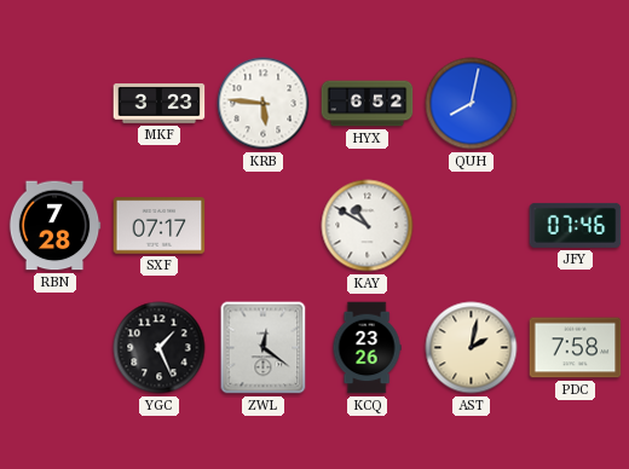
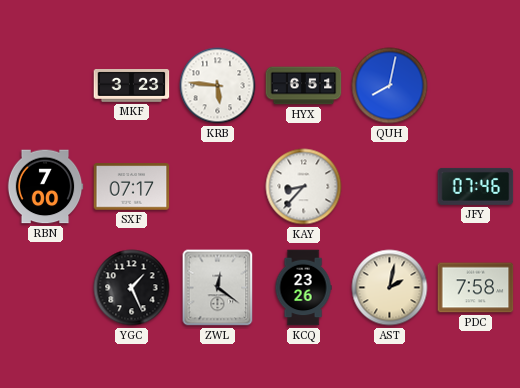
HYX: 6:52 -> 6:51 (304, 86)
RBN: 7:28 -> 7:00 (45, 187)
KAY: 10:50 -> 8:37 (304, 187)
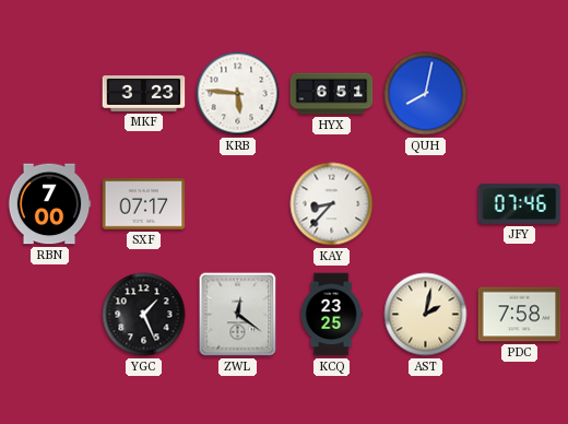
KCQ: 23:26 -> 23:25 (331, 315)
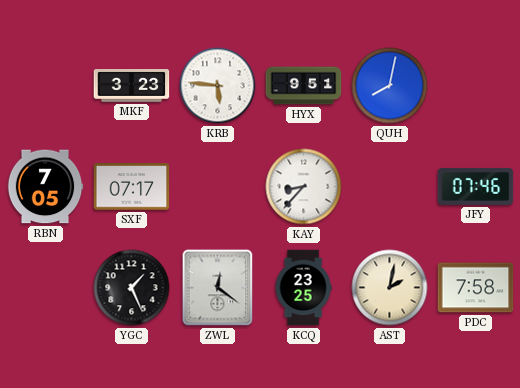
HYX: 6:51 -> 9:51 (304, 86)
RBN: 7:00 -> 7:05 (45, 187)
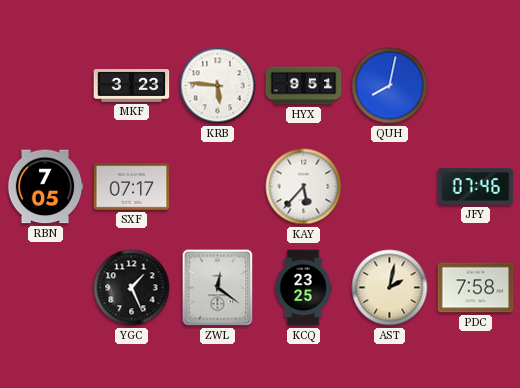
KAY: 8:37 -> 5:37 (304, 187)
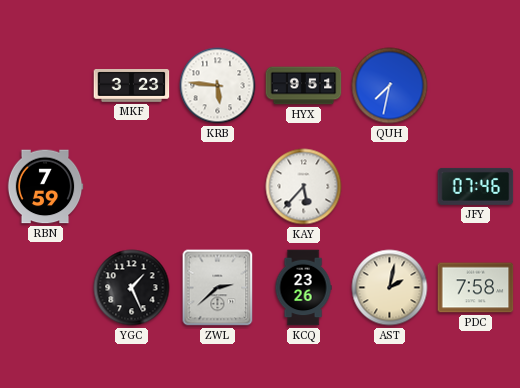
QUH: 8:02 -> 7:32 (390, 86)
RBN: 7:05 -> 7:59 (45, 187)
SXF: 07:17 -> none (132, 187)
ZWL: 12:21 -> 2:38 (218, 288)
KCQ: 23:25 -> 23:26 (303, 288)
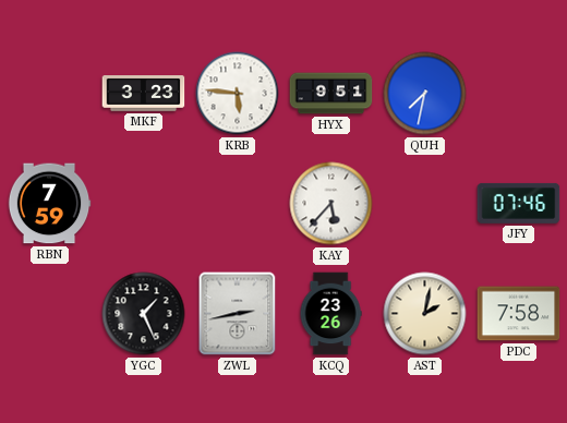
ZWL: 2:38 -> 2:43 (238, 314)
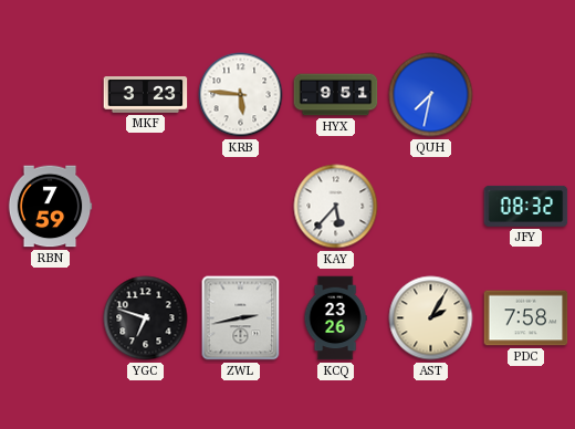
JFY: 07:46 -> 08:32 (526, 206)
YGC: 1:26 -> 6:48 (146, 318)
AST: 2:02 -> 2:05 (431, 318)
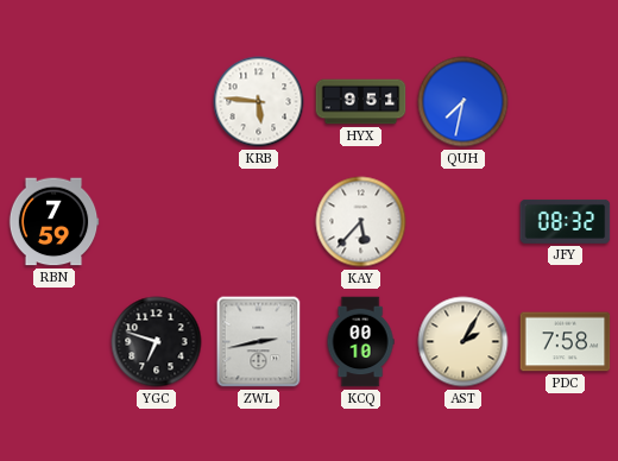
MKF: 3:23 -> none (146, 95)
KCQ: 23:26 -> 00:10 (360, 342)
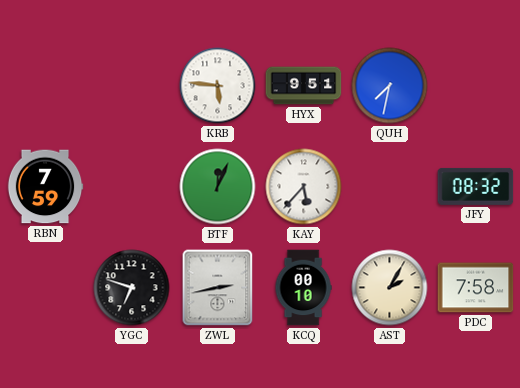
BTF: none -> 12:04 (218, 187)
